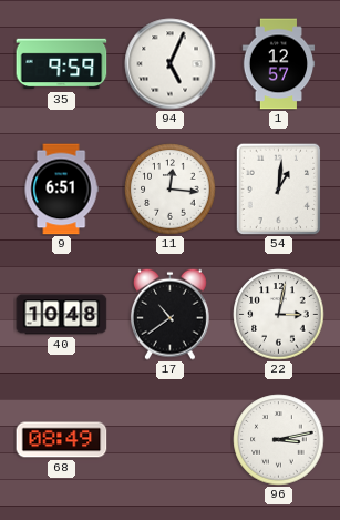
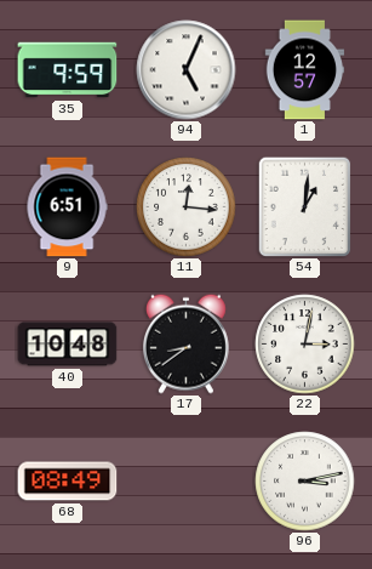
17: 10:39 -> 8:39 (185, 343)
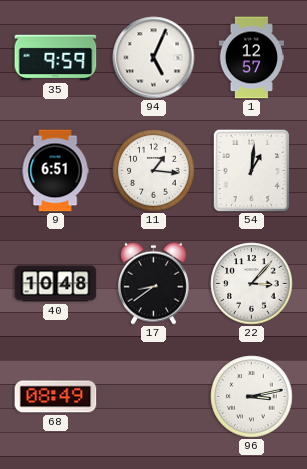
11: 12:16 -> 1:16 (154, 171)
22: 3:02 -> 3:07 (252, 284)
